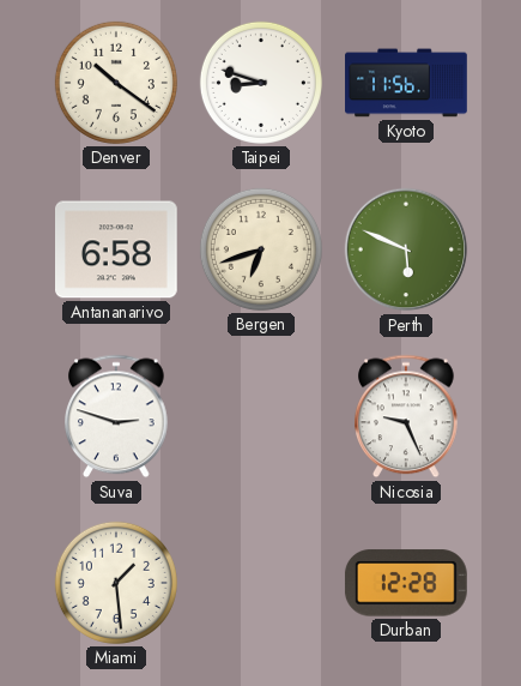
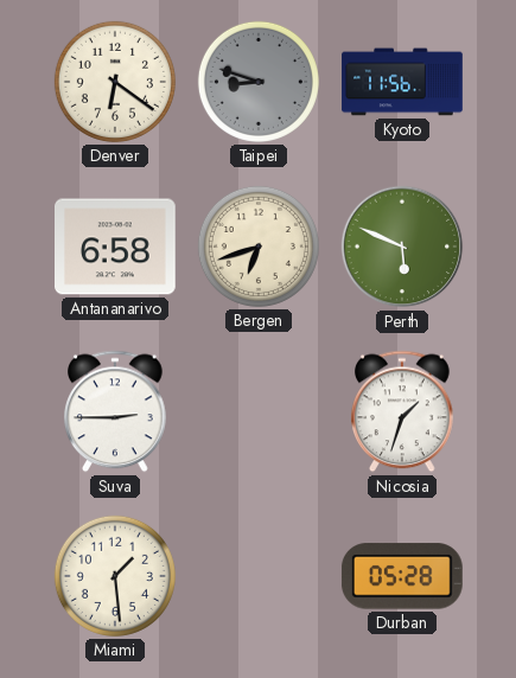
Denver: 10:21 -> 6:21 (115, 82)
Taipei dial: white -> grey (259, 82)
Suva: 2:48 -> 2:45 (116, 411)
Nicosia: 9:26 -> 1:33 (403, 411)
Durban: 12:28 -> 05:28 (402, 576)
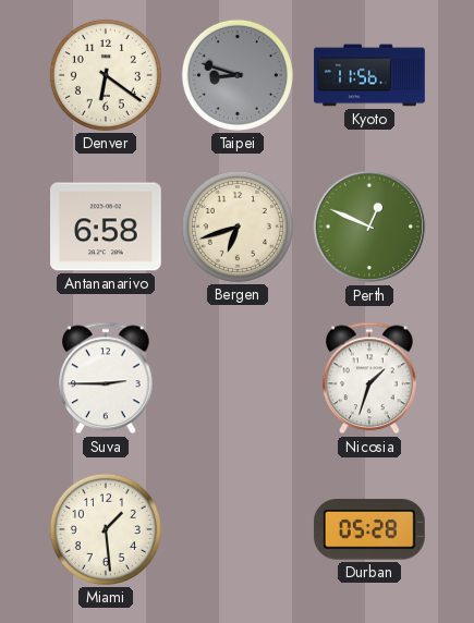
Perth: 5:49 -> 12:49 (369, 227)
